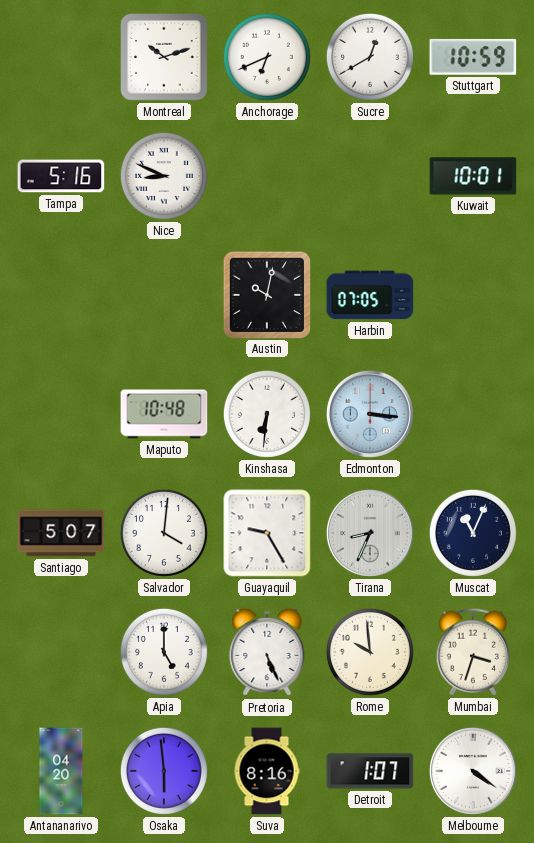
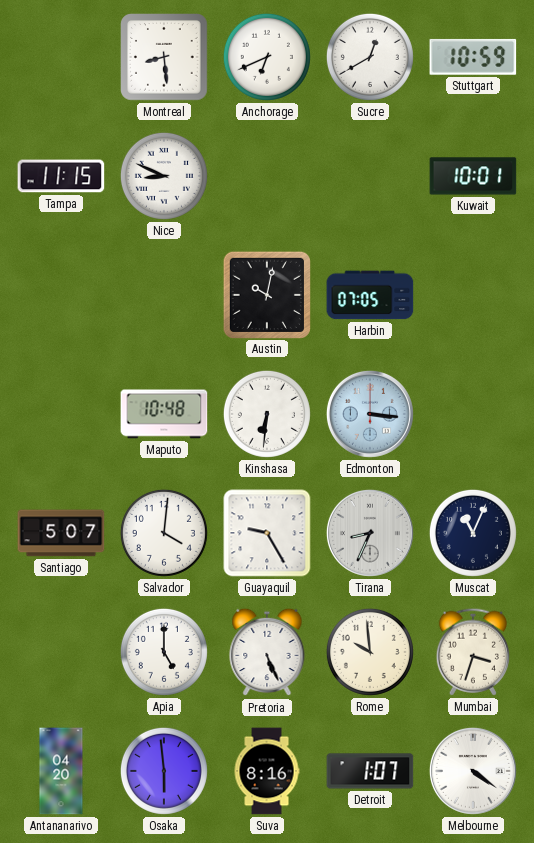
Montreal: 10:12 -> 8:29 (165, 58)
Tampa: 5:16 -> 11:15 (61, 176)
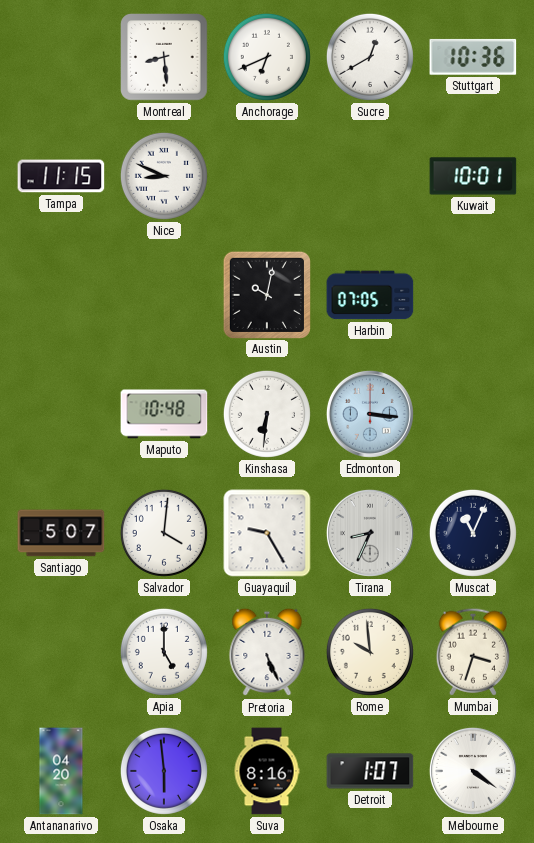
Stuttgart: 10:59 -> 10:36 (473, 57)
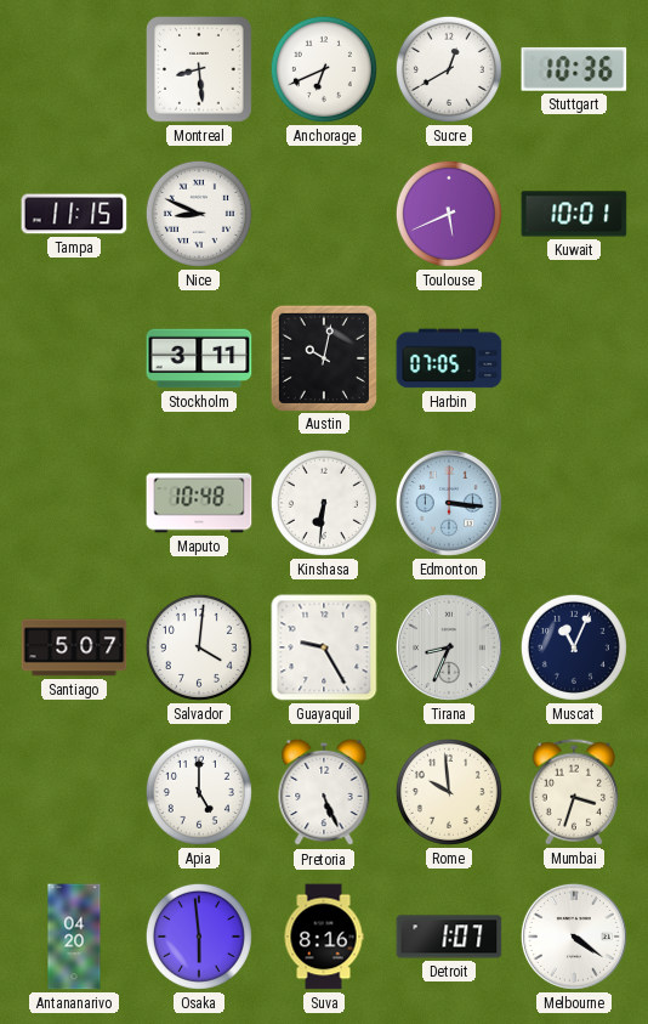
Toulouse: none -> 5:41 (449, 214)
Stockholm: none -> 3:11 (199, 358)
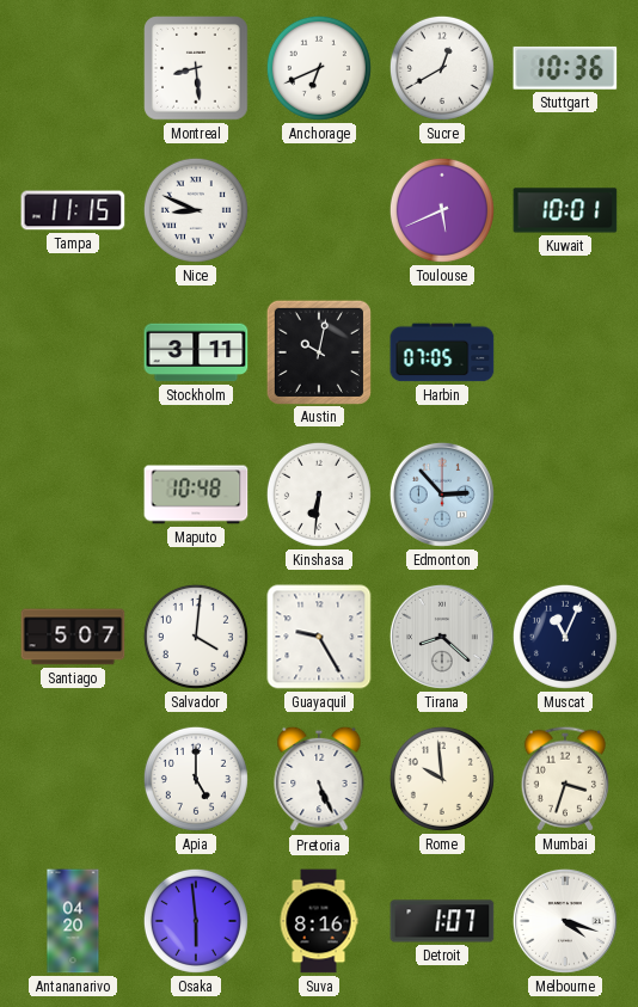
Edmonton: 3:16 -> 2:53 (442, 495)
Tirana: 8:34 -> 8:22 (442, 637)
Melbourne: 4:21 -> 4:18 (565, 921)
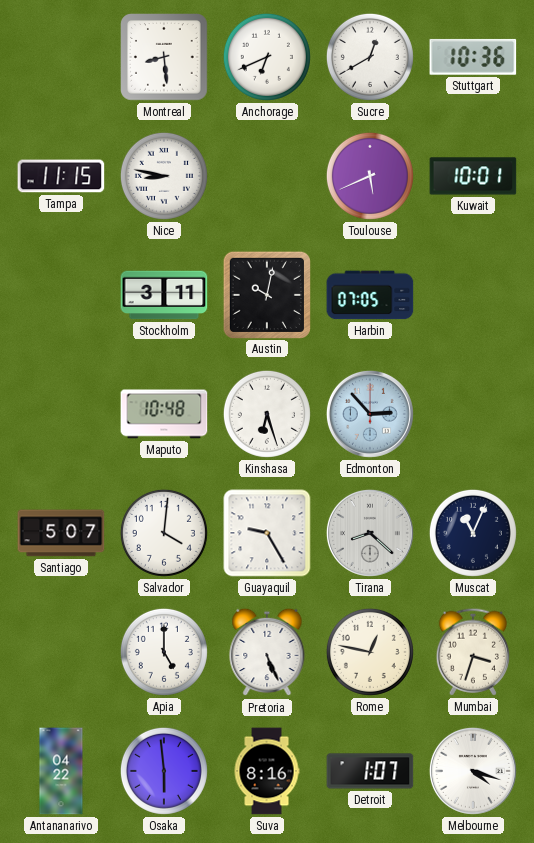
Nice: 8:49 -> 8:47 (164, 176)
Kinshasa: 6:31 -> 6:27 (267, 414)
Rome: 9:59 -> 12:47 (370, 652)
Antananarivo: 04:20 -> 04:22 (61, 771)
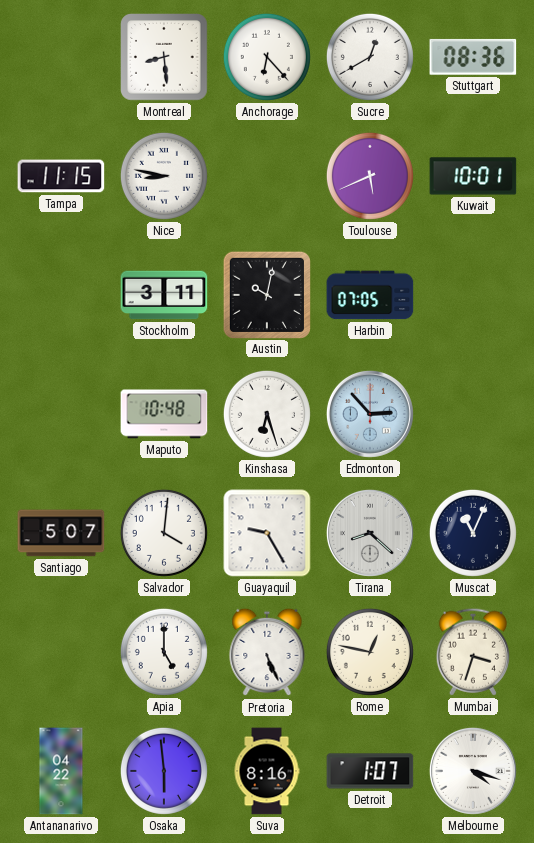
Anchorage: 6:41 -> 6:23 (267, 57)
Stuttgart: 10:36 -> 08:36 (473, 57)
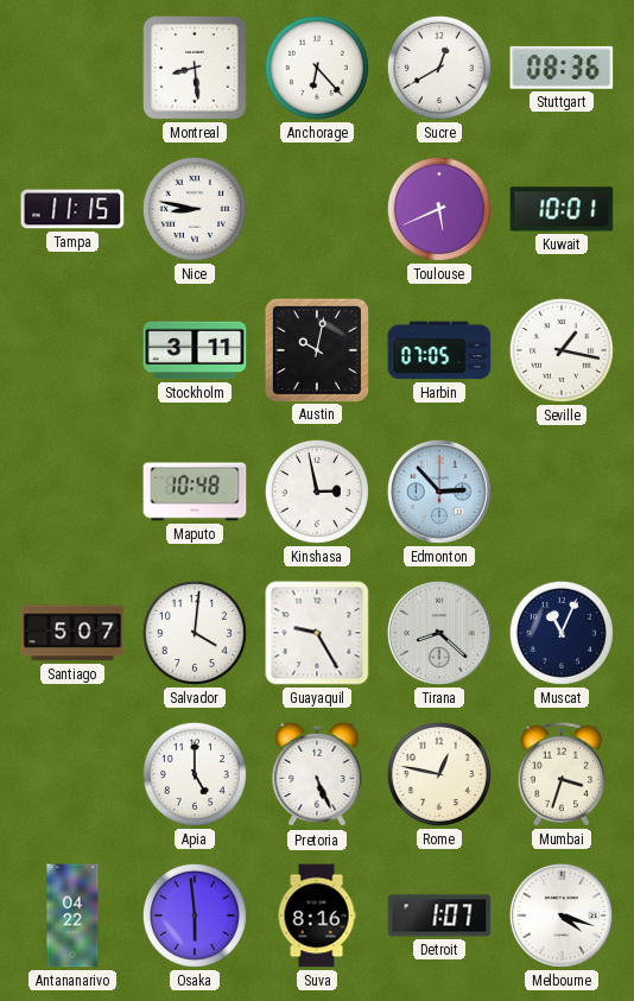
Seville: none -> 1:17 (562, 350)
Kinshasa: 6:27 -> 2:58 (317, 492)
